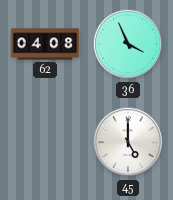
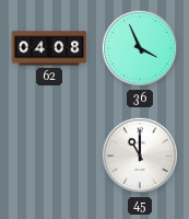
45: 5:00 -> 11:00 (140, 155)
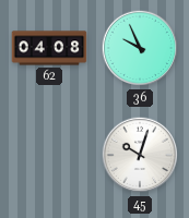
36: 3:56 -> 9:56 (140, 48)
45: 11:00 -> 10:03 (140, 155)
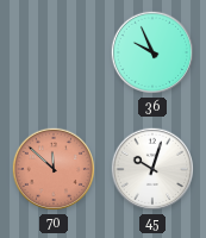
62: 04:08 -> none (49, 48)
70: none -> 11:52 (54, 169)
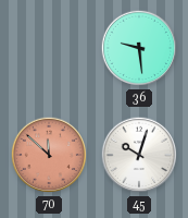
36: 9:56 -> 9:29 (139, 48)
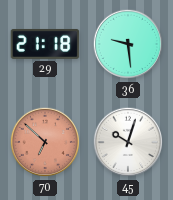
29: none -> 21:18 (45, 44)
70: 11:52 -> 6:52 (45, 142)
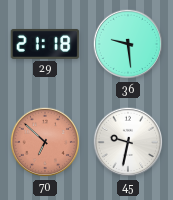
45: 10:03 -> 9:32 (128, 142)
